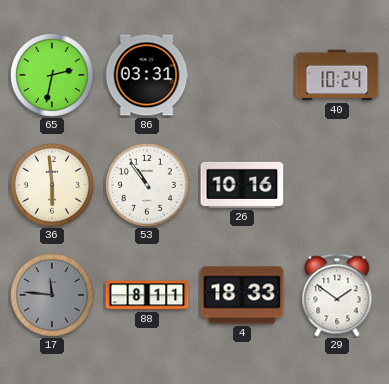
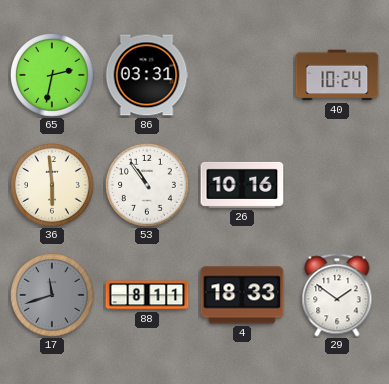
17: 11:46 -> 11:42 (53, 296)
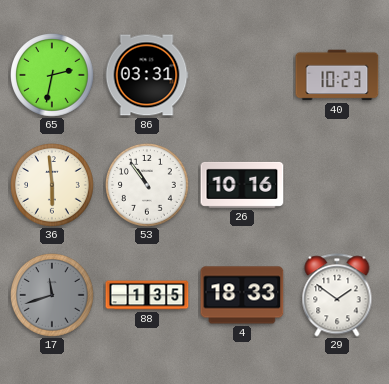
40: 10:24 -> 10:23 (337, 75)
88: 8:11 -> 1:35 (147, 295)
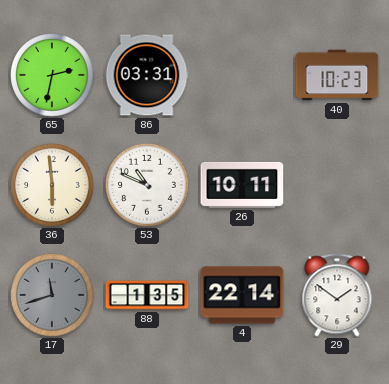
53: 10:54 -> 10:49 (148, 186)
26: 10:16 -> 10:11 (242, 185)
4: 18:33 -> 22:14 (242, 295)
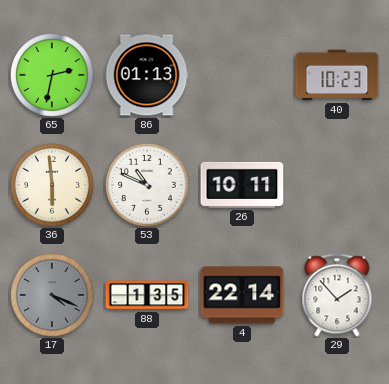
86: 03:31 -> 01:13 (147, 75)
17: 11:42 -> 4:19 (53, 296)
29: 1:51 -> 1:53 (337, 295)
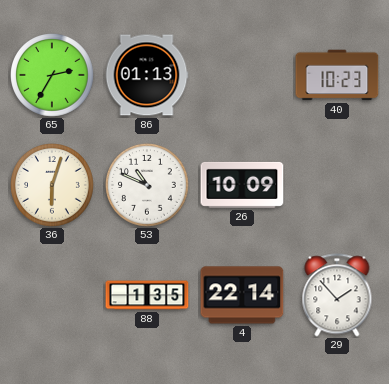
65: 2:32 -> 2:35 (53, 76)
36: 5:59 -> 6:03 (53, 186)
26: 10:11 -> 10:09 (242, 185)
17: 4:19 -> none (53, 296)
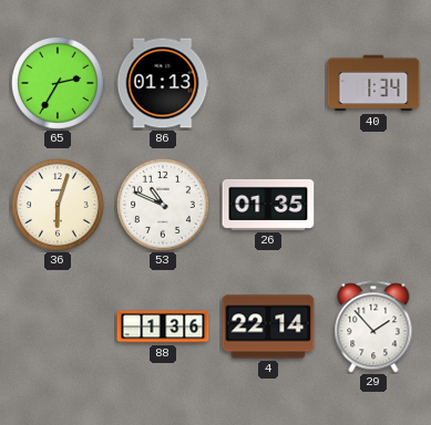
40: 10:23 -> 1:34 (373, 83)
26: 10:09 -> 01:35 (268, 205)
88: 1:35 -> 1:36 (163, 326)
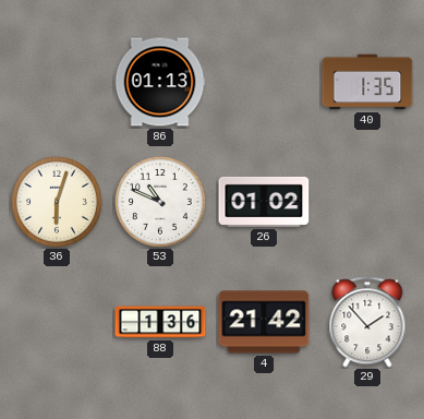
65: 2:35 -> none (59, 84)
40: 1:34 -> 1:35 (367, 82)
26: 01:35 -> 01:02 (264, 202)
4: 22:14 -> 21:42 (264, 322)
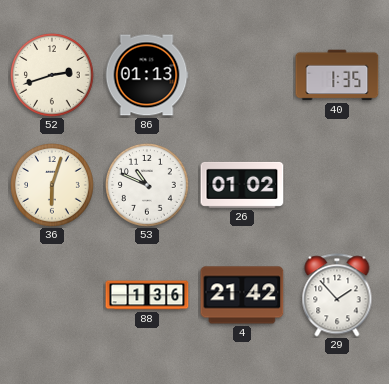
52: none -> 2:42 (53, 76)
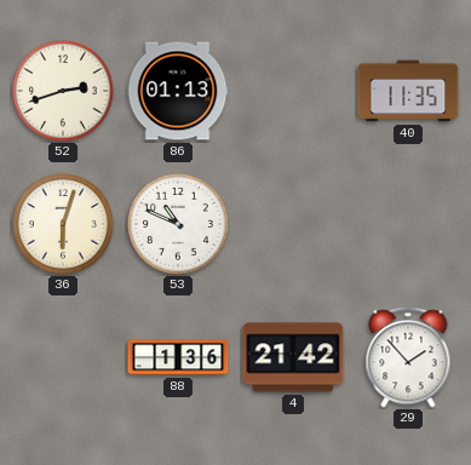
40: 1:35 -> 11:35 (408, 91)
26: 01:02 -> none (242, 185)
